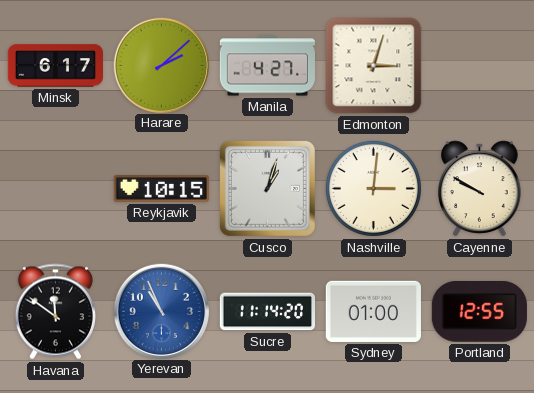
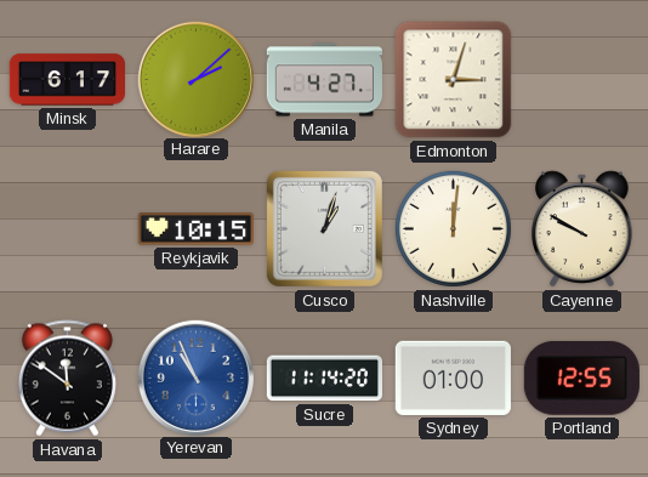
Nashville: 3:01 -> 12:01 (453, 228)
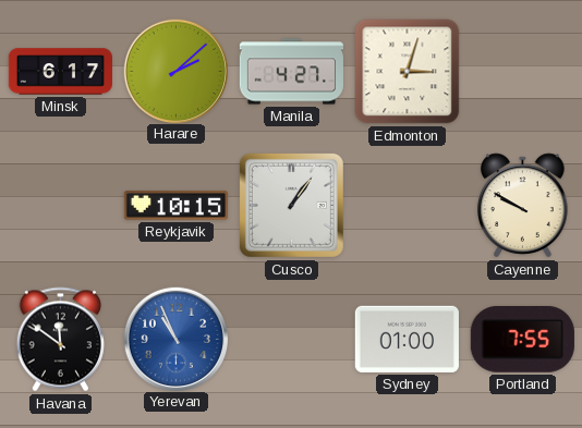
Cusco: 1:03 -> 1:06 (291, 205)
Nashville: 12:01 -> none (453, 228)
Sucre: 11:14 -> none (324, 379)
Portland: 12:55 -> 7:55 (522, 340)
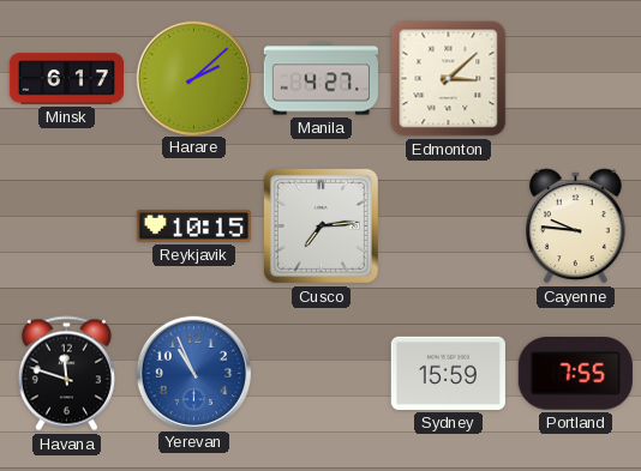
Edmonton: 3:03 -> 3:08 (449, 79)
Cusco: 1:06 -> 7:14 (320, 225)
Cayenne: 9:50 -> 9:46 (576, 227)
Havana: 11:51 -> 11:48 (66, 374)
Sydney: 01:00 -> 15:59 (448, 373)
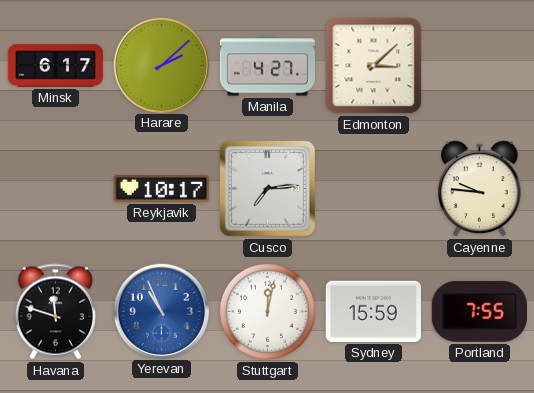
Reykjavik: 10:15 -> 10:17 (161, 189)
Stuttgart: none -> 12:02 (267, 311)
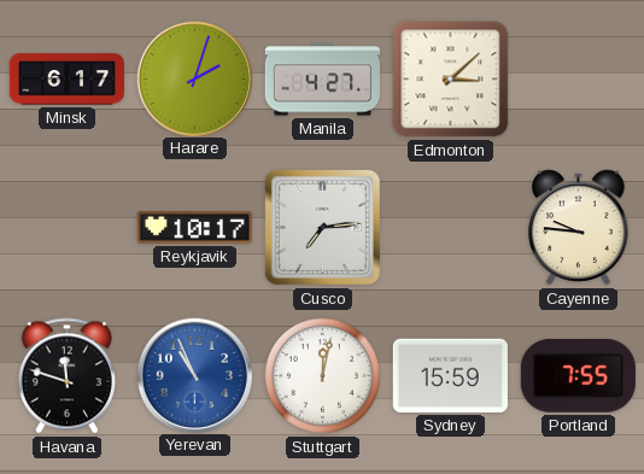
Harare: 2:08 -> 2:03 (194, 78)
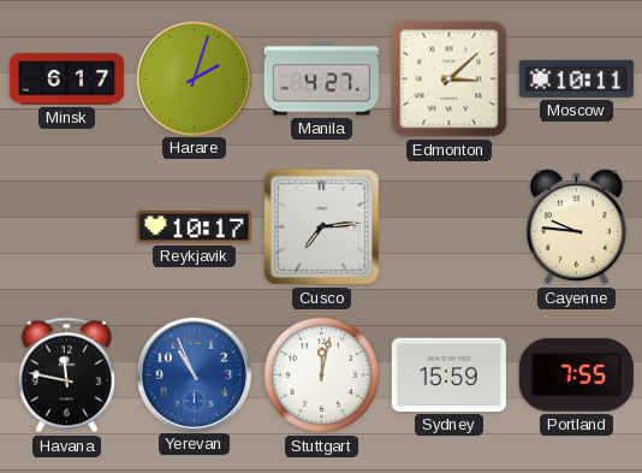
Moscow: none -> 10:11 (576, 78)
Havana: 11:48 -> 11:47 (66, 376)
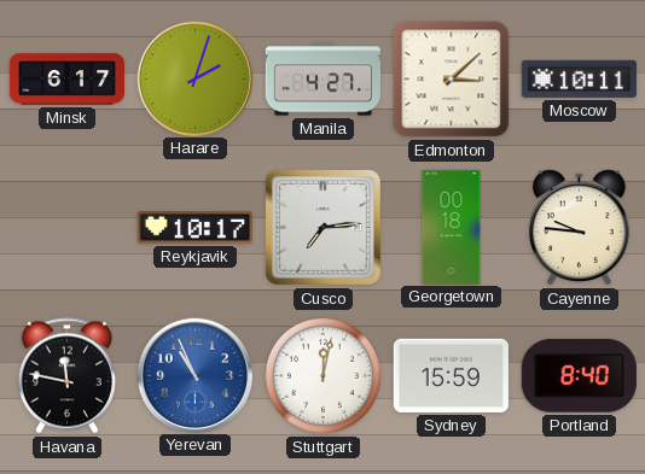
Georgetown: none -> 00:18 (452, 227)
Portland: 7:55 -> 8:40 (579, 376)
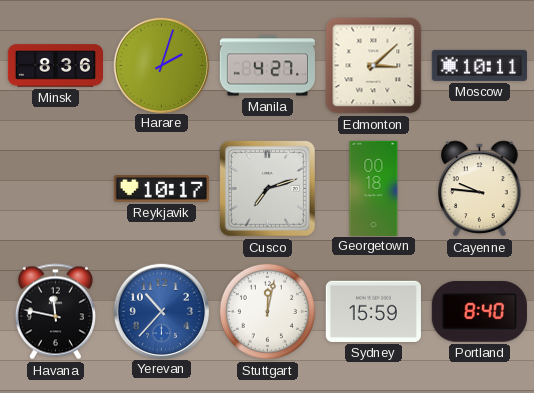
Minsk: 6:17 -> 8:36 (55, 66)
Cusco: 7:14 -> 7:12 (267, 188)
Yerevan: 10:56 -> 10:37 (161, 311)
